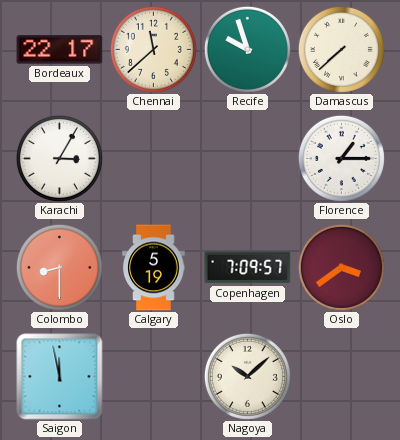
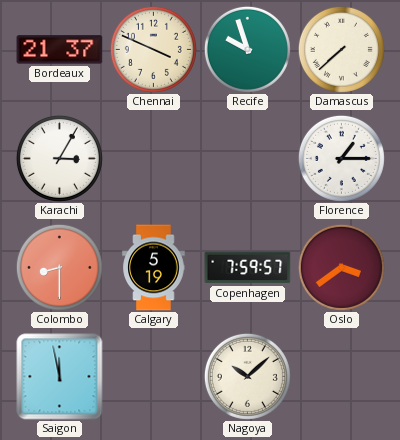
Bordeaux: 22:17 -> 21:37 (60, 50)
Chennai: 11:38 -> 3:49 (153, 49)
Copenhagen: 7:09 -> 7:59 (248, 268)
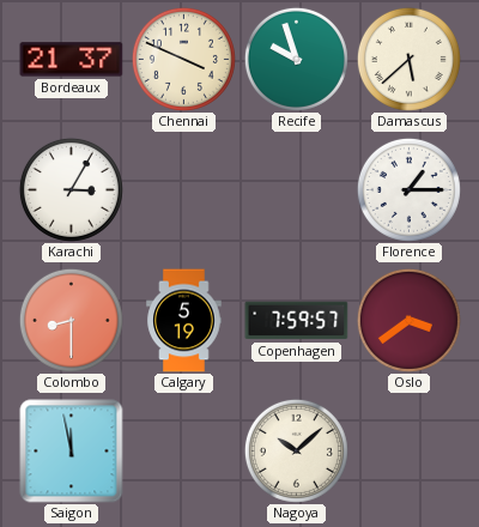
Damascus: 7:38 -> 5:38 (408, 59)
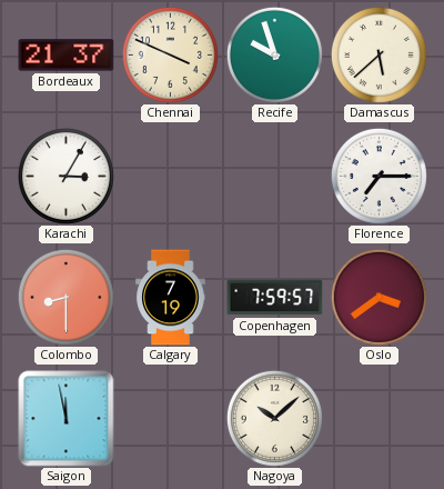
Florence: 1:15 -> 7:15 (379, 176)
Calgary: 5:19 -> 7:19 (171, 298)
